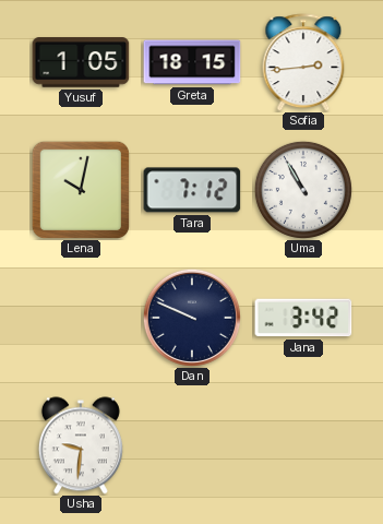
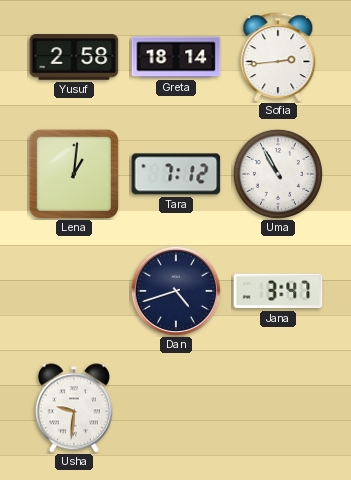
Yusuf: 1:05 -> 2:58 (74, 57)
Greta: 18:15 -> 18:14 (176, 57)
Lena: 10:02 -> 1:01 (74, 174)
Dan: 9:49 -> 4:42 (176, 291)
Jana: 3:42 -> 3:47 (278, 291)
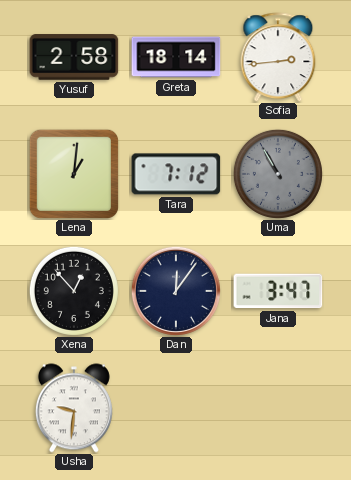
Uma dial: white -> grey (278, 174)
Xena: none -> 12:53 (74, 291)
Dan: 4:42 -> 12:06 (176, 291)
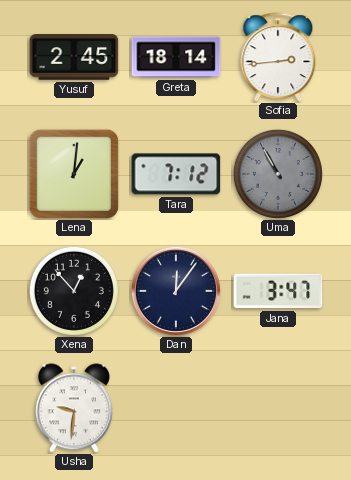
Yusuf: 2:58 -> 2:45 (74, 57)
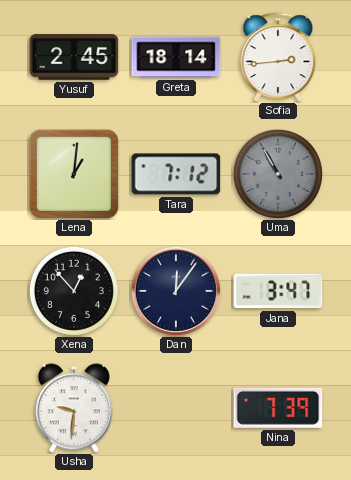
Nina: none -> 7:39 (278, 408)
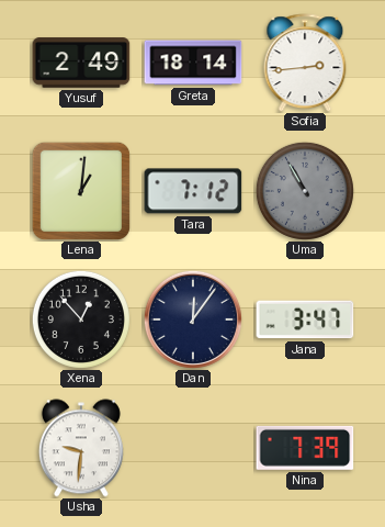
Yusuf: 2:45 -> 2:49 (81, 63)
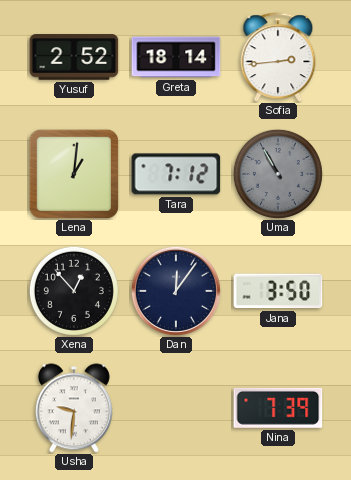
Yusuf: 2:49 -> 2:52 (74, 57)
Jana: 3:47 -> 3:50 (278, 291)
